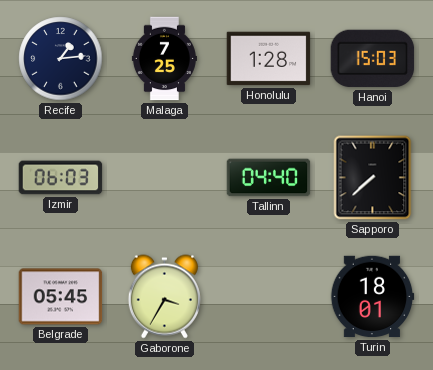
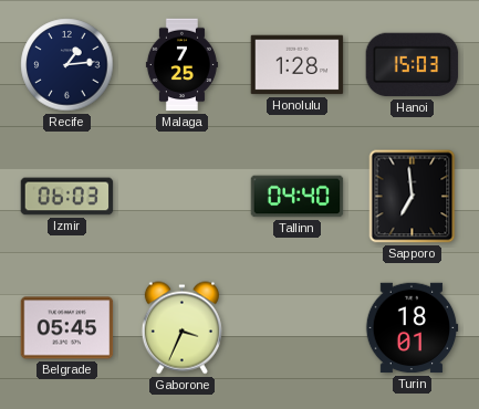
Sapporo: 7:38 -> 6:59 (413, 197)
Gaborone: 3:35 -> 3:34 (181, 328)
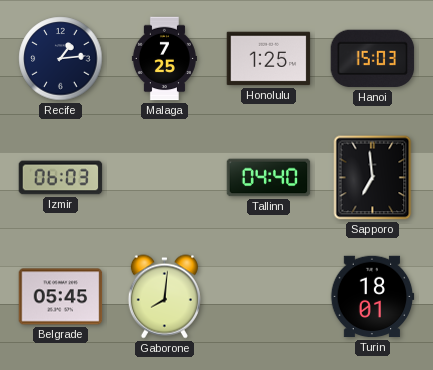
Honolulu: 1:28 -> 1:25 (269, 59)
Gaborone: 3:34 -> 8:01 (164, 297)
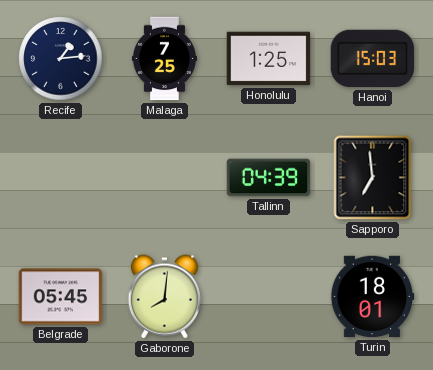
Izmir: 06:03 -> none (61, 178)
Tallinn: 04:40 -> 04:39 (269, 178)
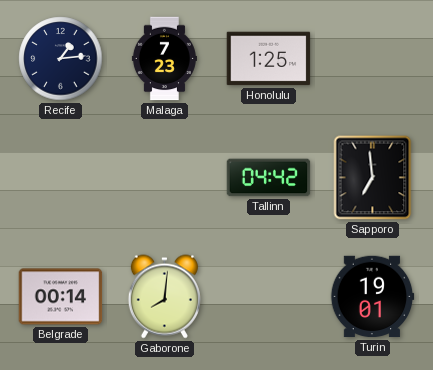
Malaga: 7:25 -> 7:23 (164, 59)
Hanoi: 15:03 -> none (373, 59)
Tallinn: 04:39 -> 04:42 (269, 178)
Belgrade: 05:45 -> 00:14 (61, 297)
Turin: 18:01 -> 19:01 (372, 297)
